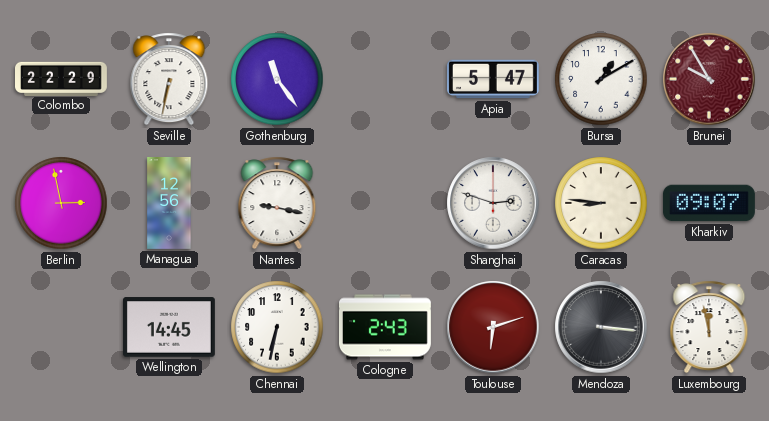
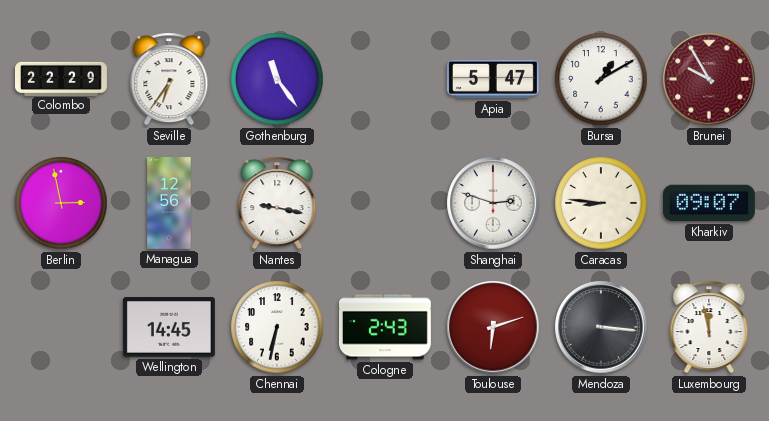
Seville: 6:32 -> 6:36 (169, 79)
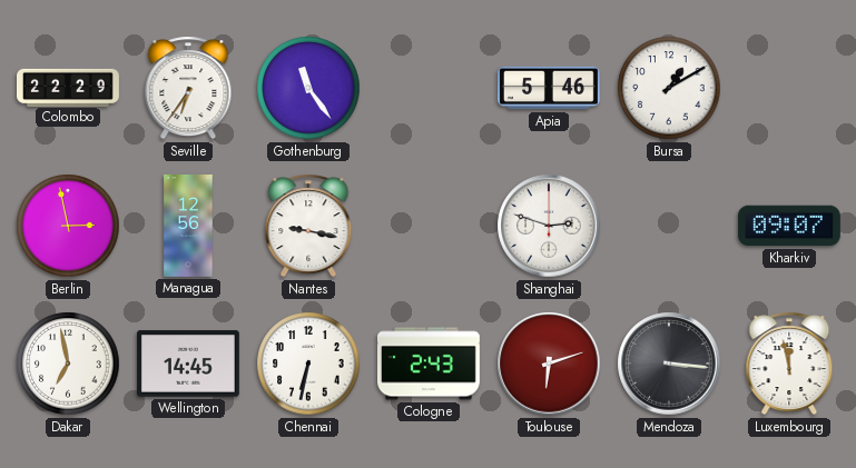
Apia: 5:47 -> 5:46 (549, 88)
Brunei: 9:55 -> none (709, 79)
Caracas: 8:46 -> none (601, 203)
Dakar: none -> 6:58 (68, 364)
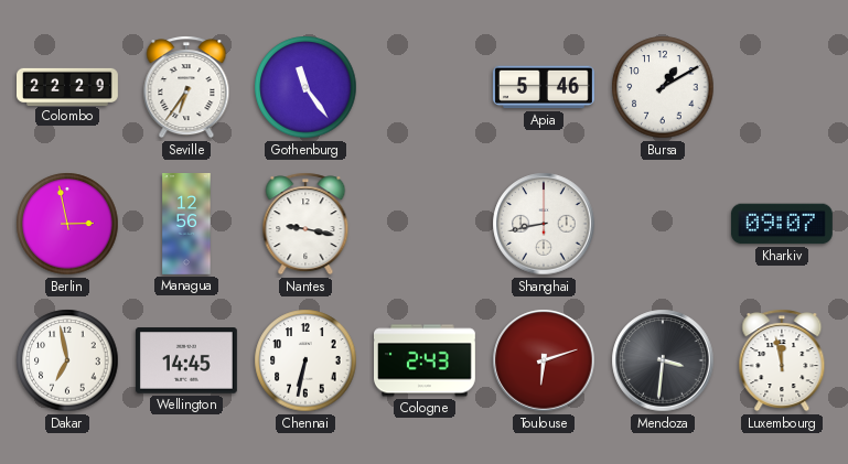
Shanghai: 2:48 -> 8:43 (544, 224)
Mendoza: 3:16 -> 3:31 (663, 360)
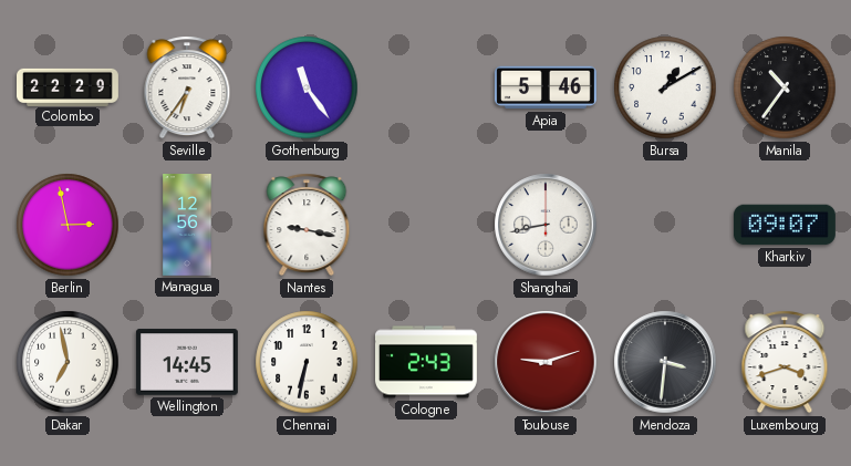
Manila: none -> 10:36 (785, 87)
Toulouse: 6:12 -> 9:12 (546, 362)
Luxembourg: 11:58 -> 3:42 (785, 362)
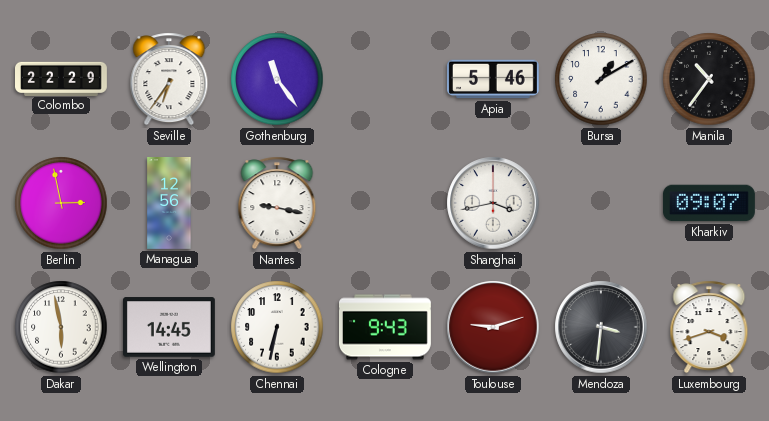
Shanghai: 8:43 -> 3:43 (493, 203)
Dakar: 6:58 -> 5:58 (61, 327)
Cologne: 2:43 -> 9:43 (386, 327)
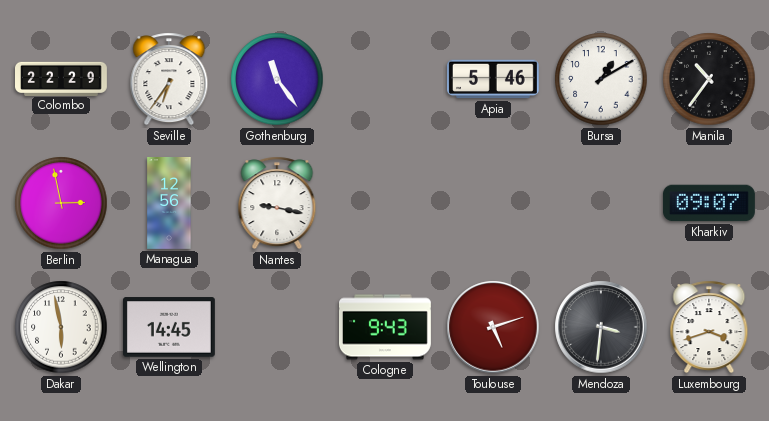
Shanghai: 3:43 -> none (493, 203)
Chennai: 6:32 -> none (277, 327)
Toulouse: 9:12 -> 5:12 (493, 327)
